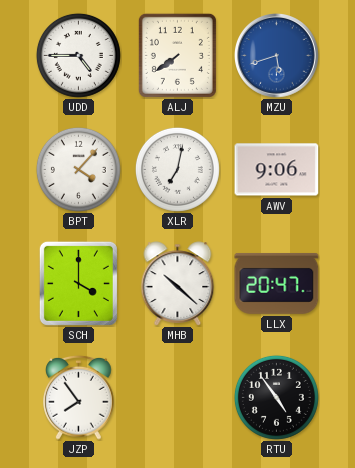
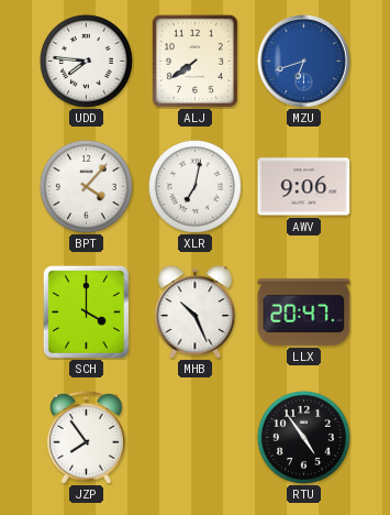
UDD: 4:45 -> 7:46 (86, 61)
MZU: 5:42 -> 6:42 (304, 62)
MHB: 10:22 -> 10:26 (196, 313)
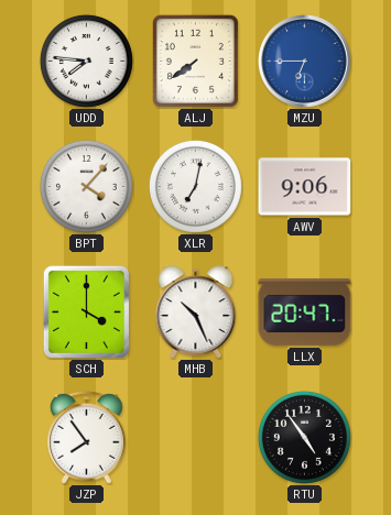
MZU: 6:42 -> 6:45 (305, 62)
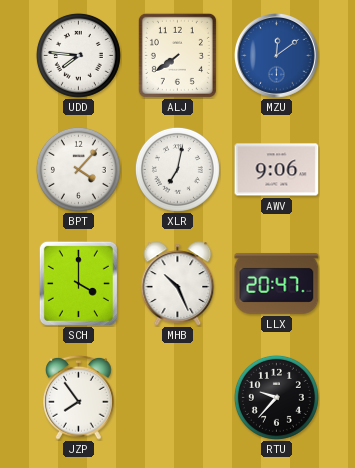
MZU: 6:45 -> 12:09 (277, 56)
RTU: 4:54 -> 9:37 (276, 397)
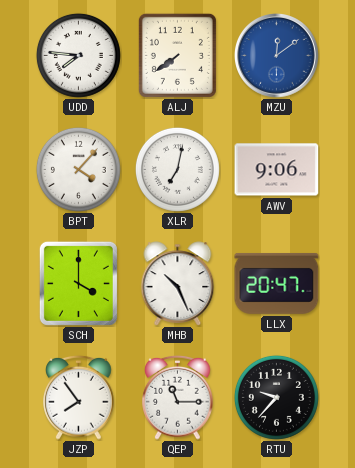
QEP: none -> 11:15 (178, 397)
